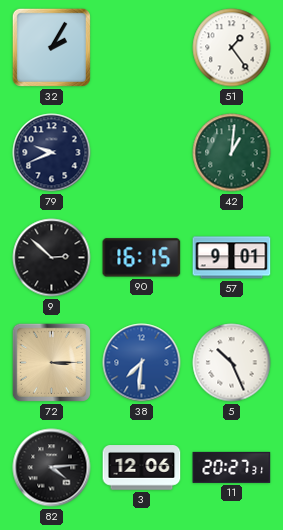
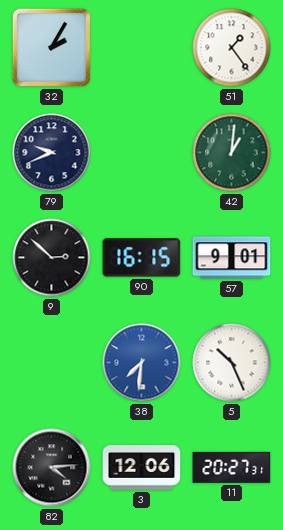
72: 3:15 -> none (51, 362)
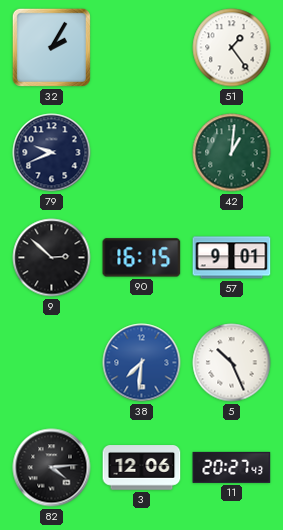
11: 20:27:31 -> 20:27:43 (232, 467)
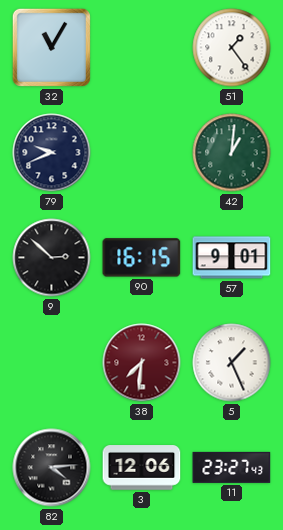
32: 2:05 -> 11:05 (51, 47)
38 dial: blue -> burgundy (142, 363)
5: 10:26 -> 1:26 (232, 363)
11: 20:27 -> 23:27 (232, 467)
